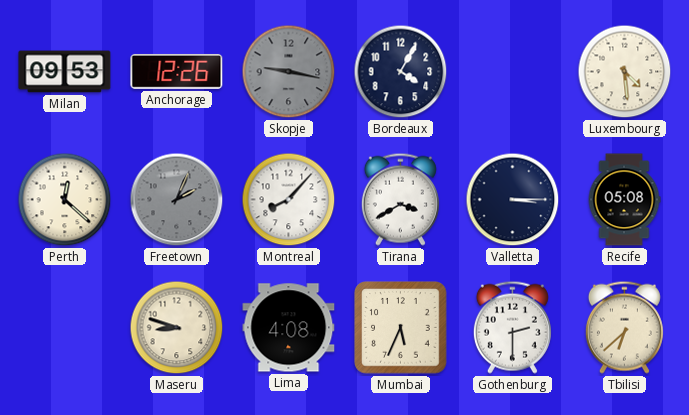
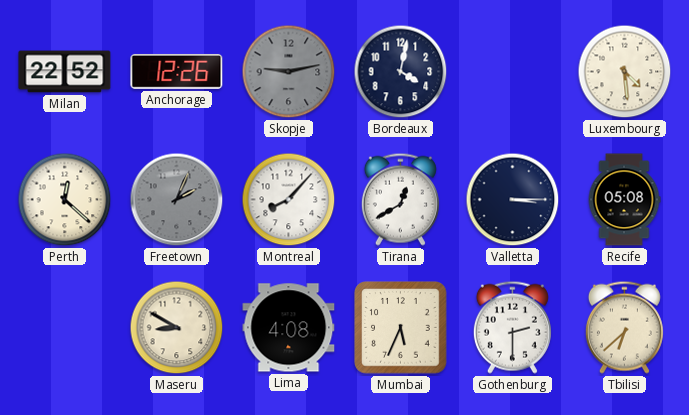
Milan: 09:53 -> 22:52 (65, 72)
Skopje: 9:17 -> 9:13 (289, 72)
Bordeaux: 4:05 -> 4:02 (401, 72)
Tirana: 3:40 -> 12:40 (400, 199)
Maseru: 8:48 -> 8:50 (177, 328)
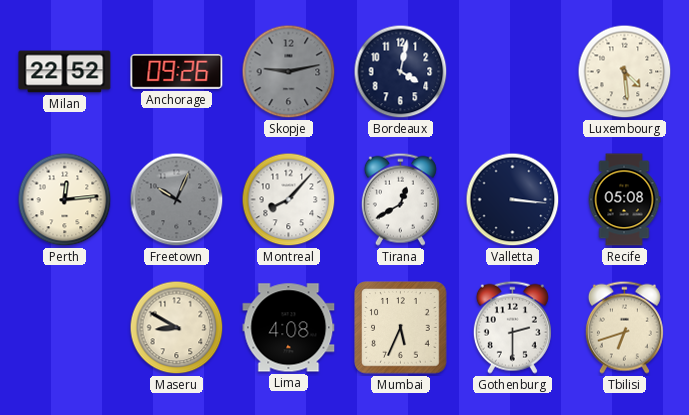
Anchorage: 12:26 -> 09:26 (177, 71)
Perth: 12:22 -> 12:14 (65, 200)
Freetown: 2:04 -> 10:04 (177, 200)
Valletta: 3:15 -> 3:16 (513, 200)
Tbilisi: 6:38 -> 6:42 (624, 327)
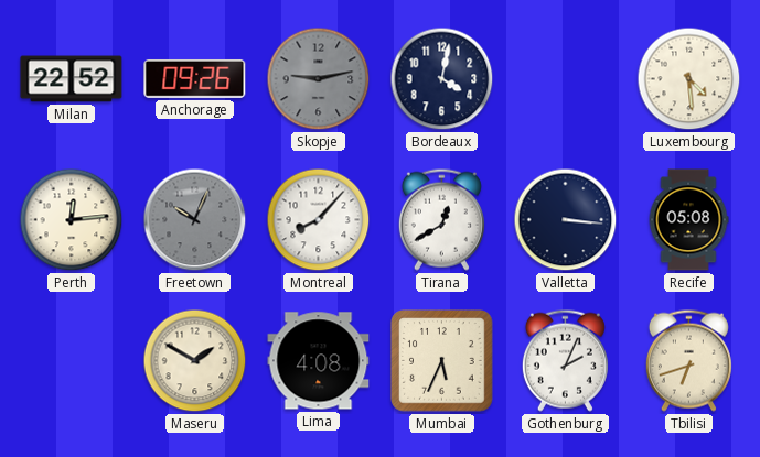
Maseru: 8:50 -> 1:50 (195, 361)
Gothenburg: 2:30 -> 2:04 (565, 360)
